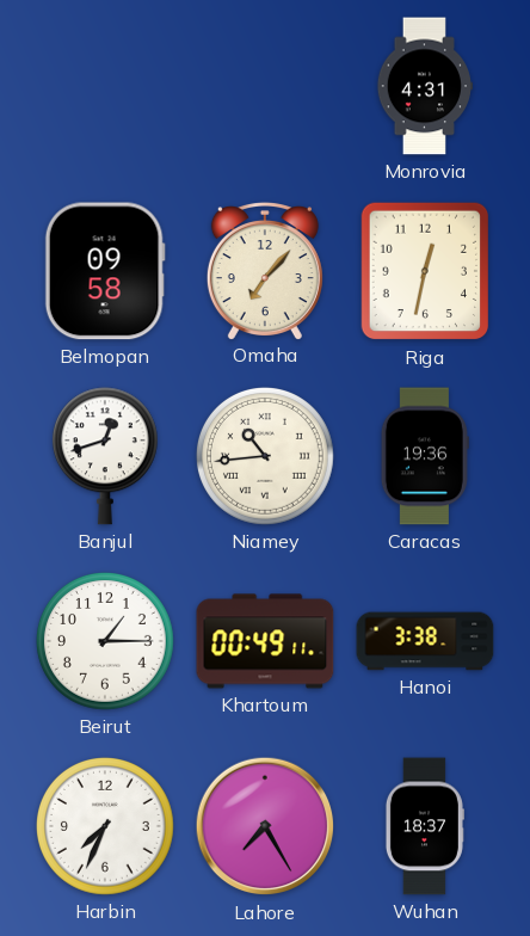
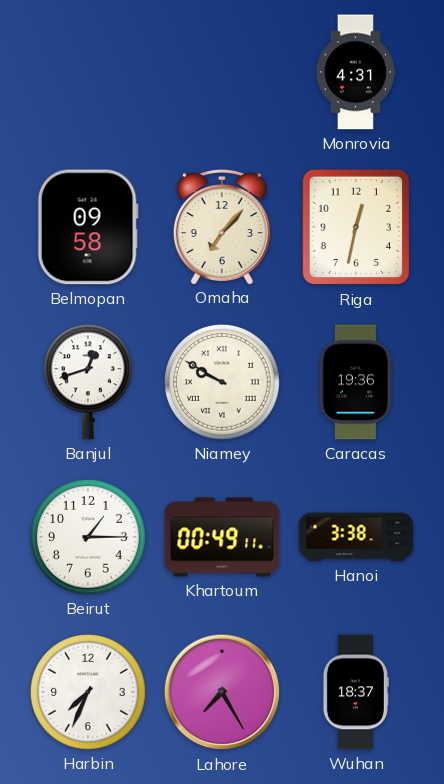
Niamey: 10:44 -> 9:50 (223, 383)
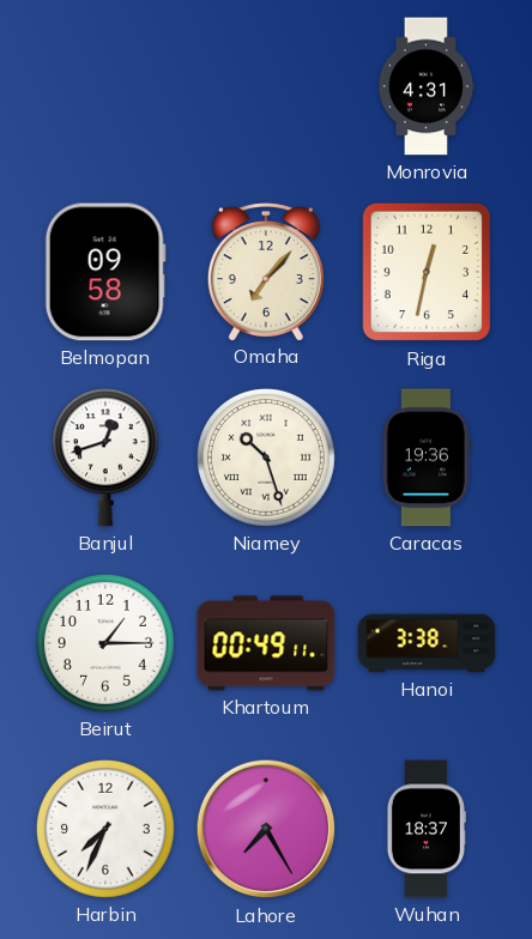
Niamey: 9:50 -> 10:27 (267, 459)
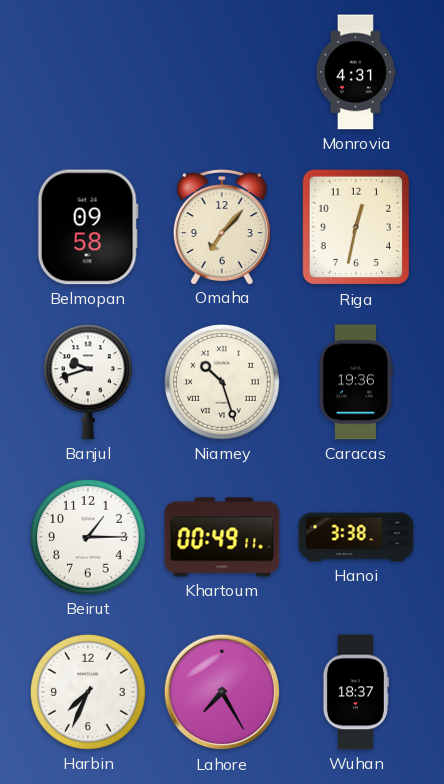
Banjul: 12:42 -> 9:42 (88, 382)
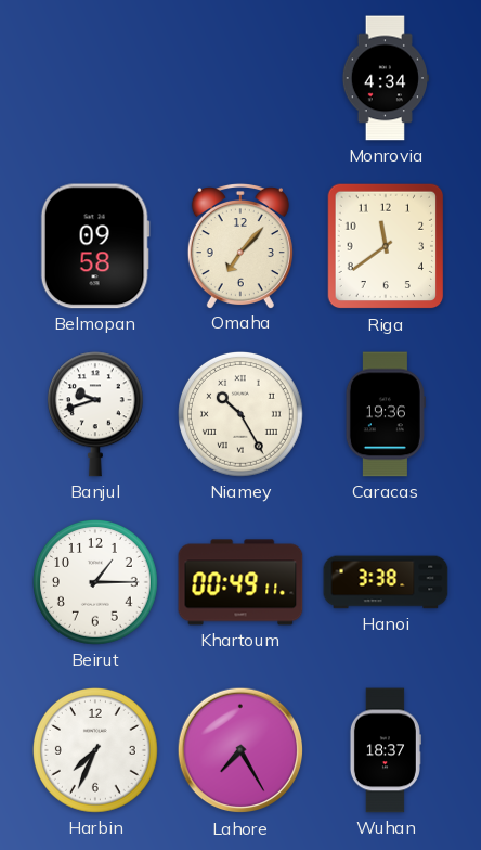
Monrovia: 4:31 -> 4:34 (385, 78)
Riga: 12:32 -> 11:39 (386, 246)
Niamey: 10:27 -> 10:25 (242, 415)
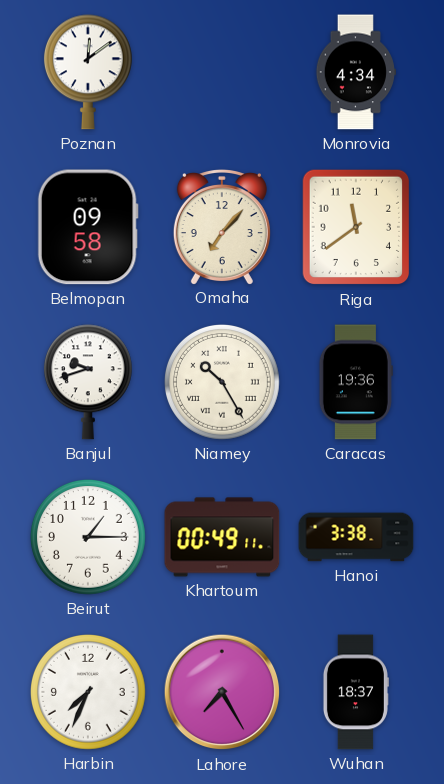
Poznan: none -> 12:09 (88, 72)
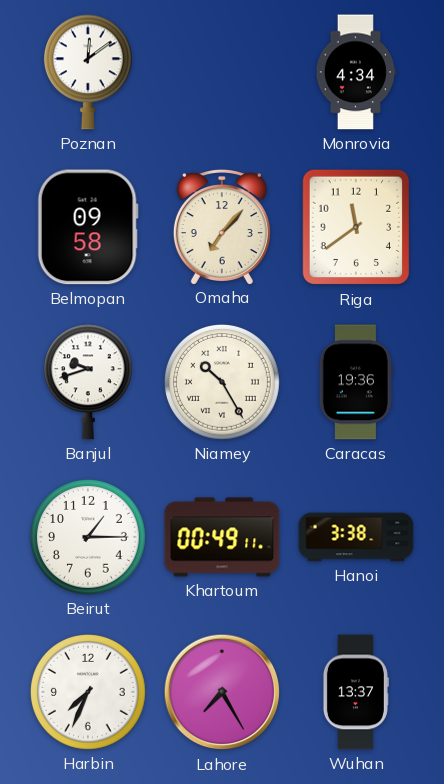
Wuhan: 18:37 -> 13:37 (355, 692)
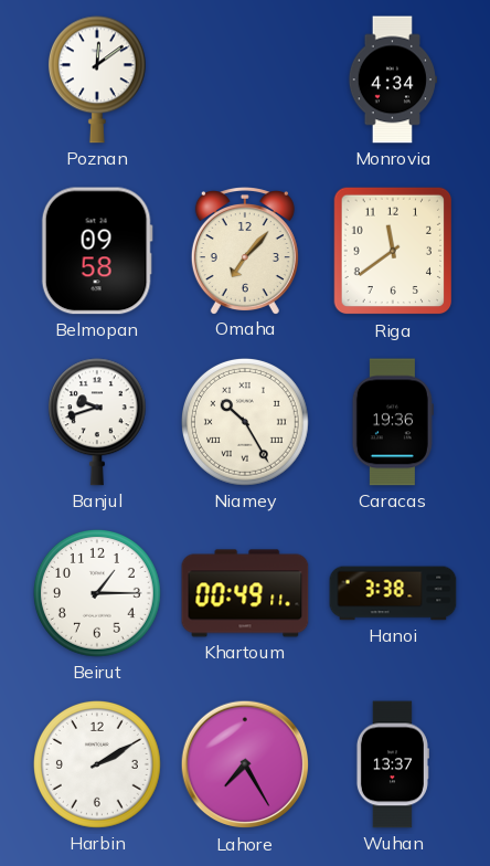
Harbin: 7:34 -> 2:10 (98, 765)
